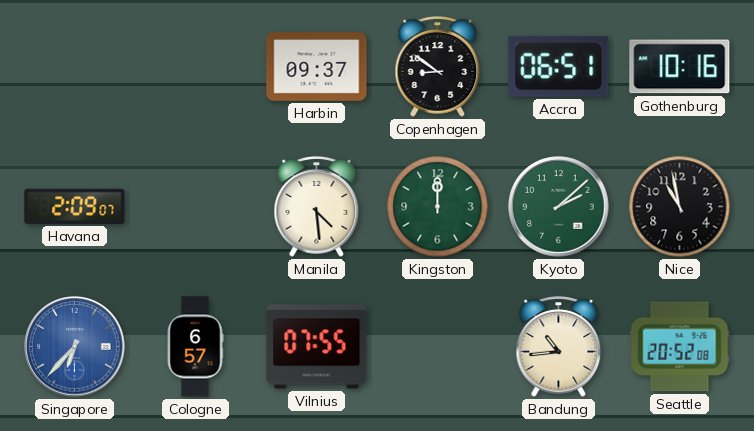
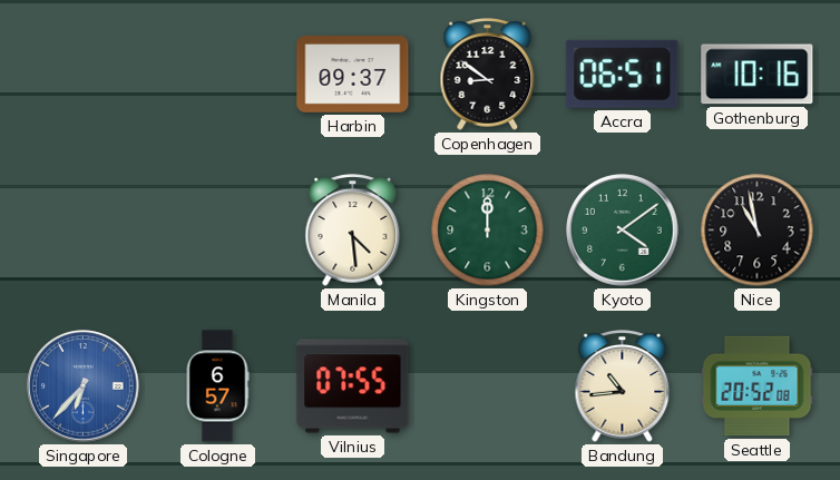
Havana: 2:09 -> none (75, 206)
Kyoto: 2:08 -> 4:09 (623, 231)
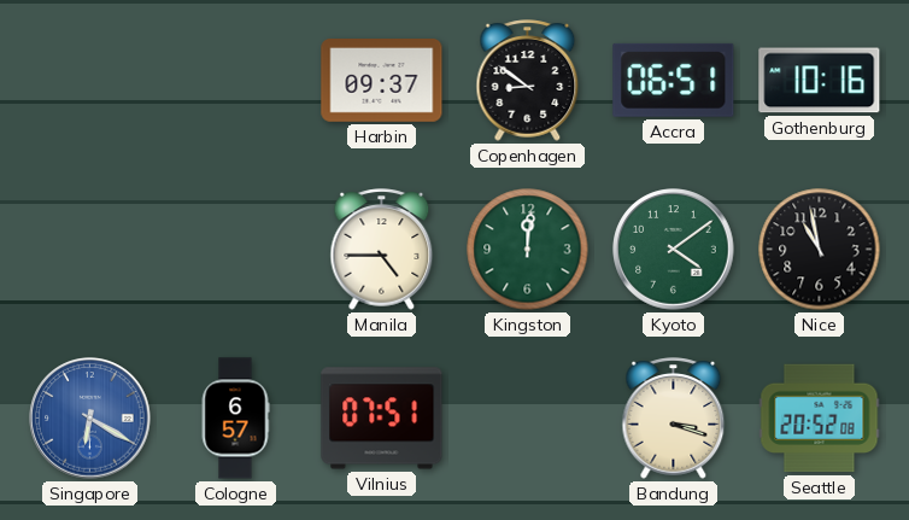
Manila: 4:29 -> 4:45 (382, 250)
Kingston: 12:00 -> 12:01 (528, 250)
Singapore: 6:37 -> 6:20 (90, 419)
Vilnius: 07:55 -> 07:51 (382, 419)
Bandung: 10:44 -> 3:18 (674, 419)
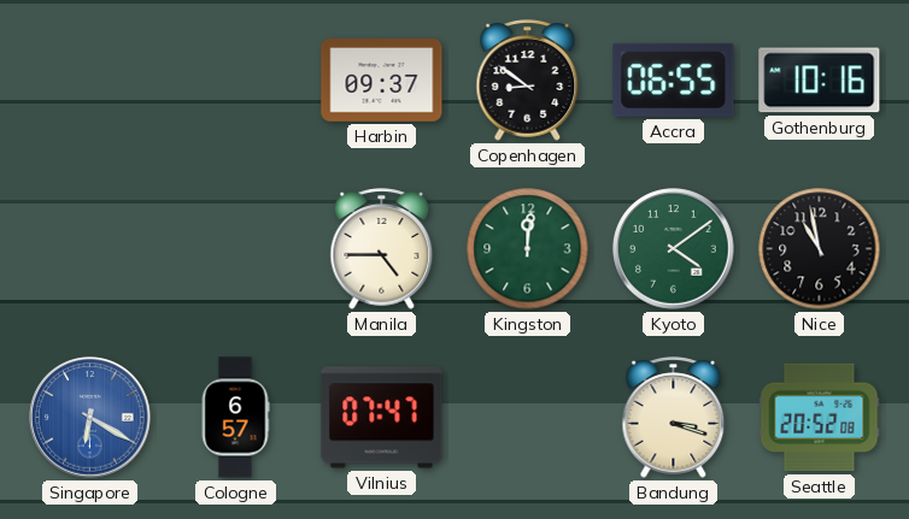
Accra: 06:51 -> 06:55 (674, 79)
Vilnius: 07:51 -> 07:47 (382, 418)
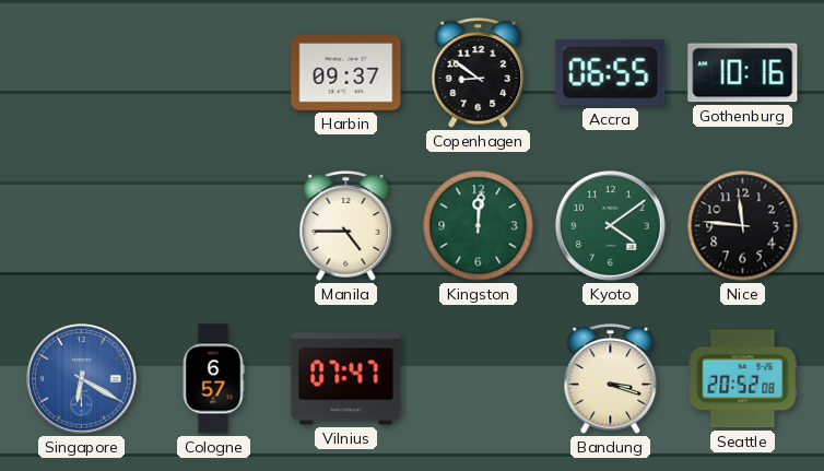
Nice: 10:58 -> 11:46 (743, 226)
